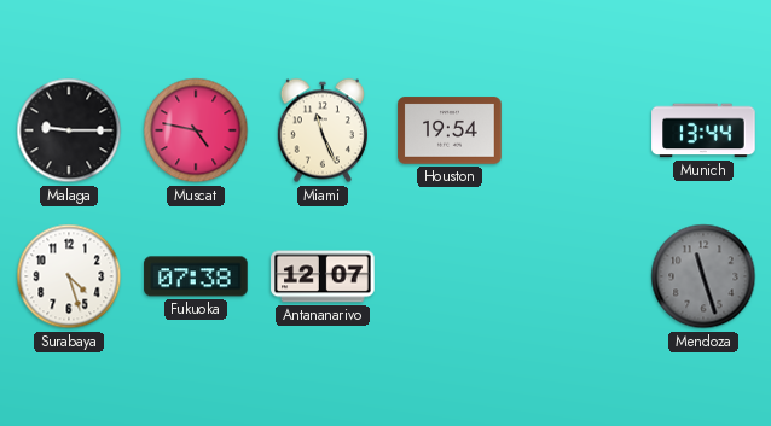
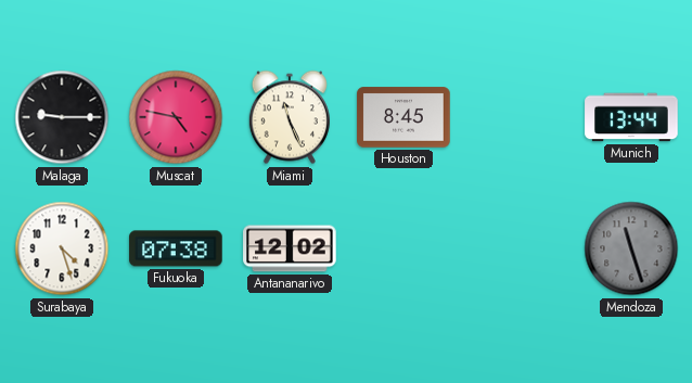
Houston: 19:54 -> 8:45 (403, 117)
Antananarivo: 12:07 -> 12:02 (290, 248)
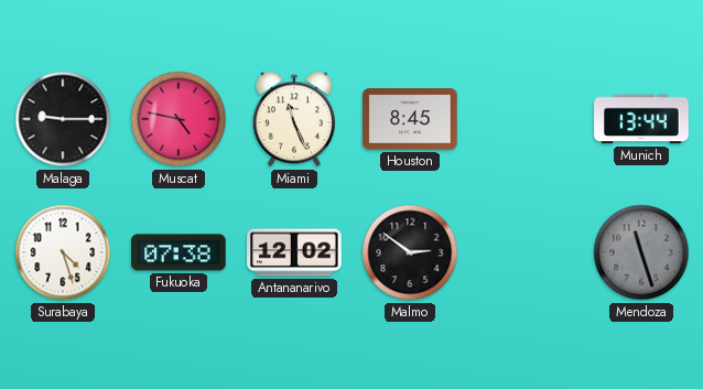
Malmo: none -> 2:51 (410, 252)
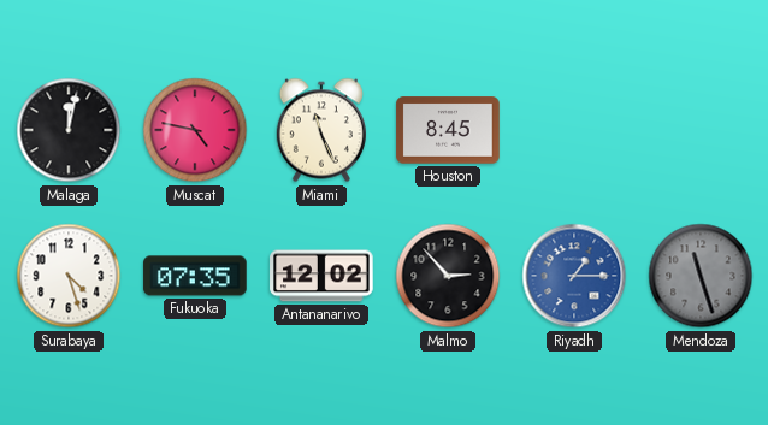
Malaga: 9:15 -> 12:02 (69, 130)
Munich: 13:44 -> none (641, 119)
Fukuoka: 07:38 -> 07:35 (195, 276)
Malmo: 2:51 -> 2:53 (448, 276)
Riyadh: none -> 1:15 (574, 276)
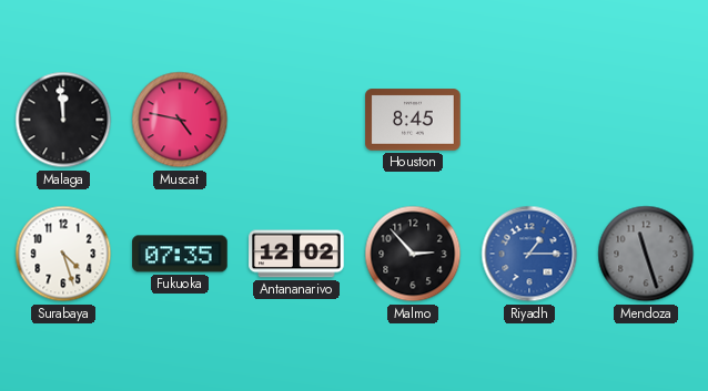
Malaga: 12:02 -> 11:59 (63, 120)
Miami: 11:26 -> none (321, 130)
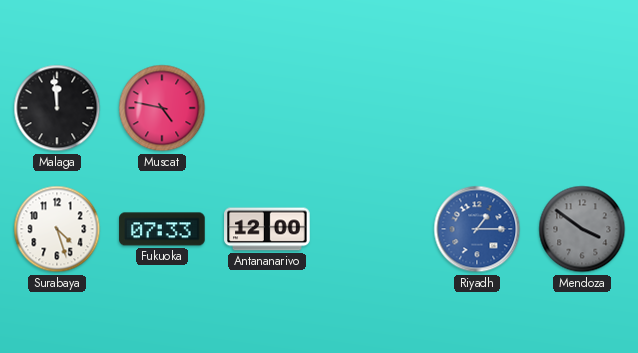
Houston: 8:45 -> none (413, 120)
Fukuoka: 07:35 -> 07:33 (162, 229)
Antananarivo: 12:02 -> 12:00 (267, 229)
Malmo: 2:53 -> none (413, 254)
Mendoza: 11:27 -> 3:51 (582, 229)
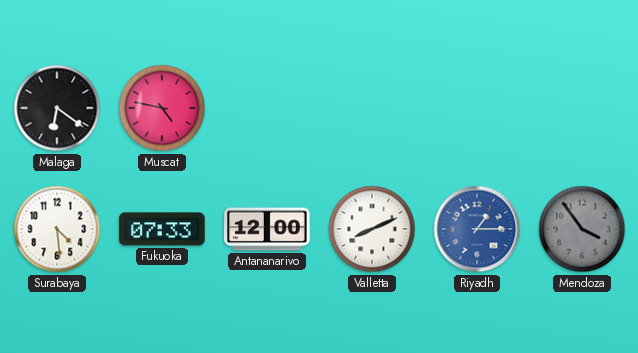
Malaga: 11:59 -> 6:21 (57, 108)
Surabaya: 4:27 -> 4:29 (57, 229)
Valletta: none -> 8:11 (372, 229)
Mendoza: 3:51 -> 3:54 (582, 229)
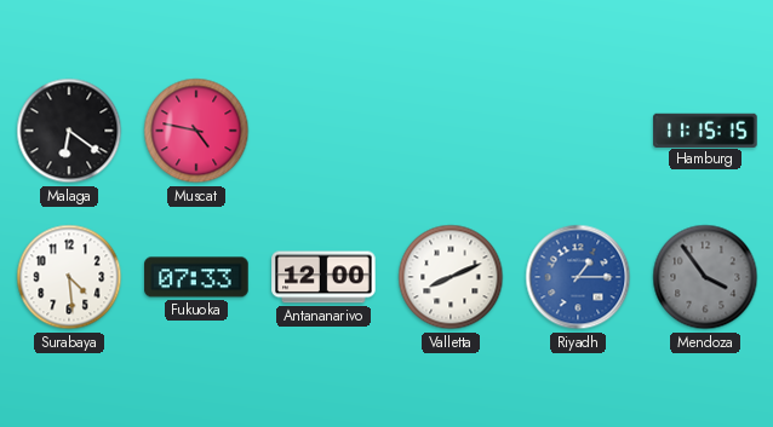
Hamburg: none -> 11:15 (705, 129)
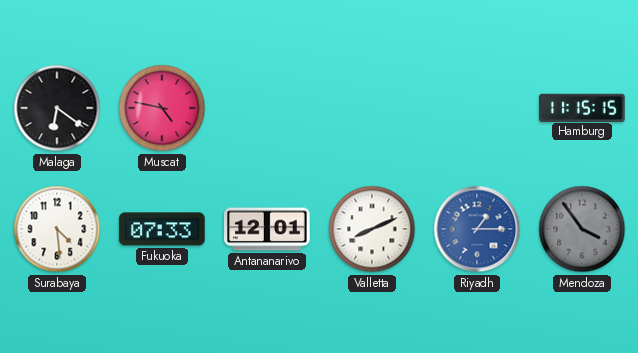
Antananarivo: 12:00 -> 12:01 (267, 229)
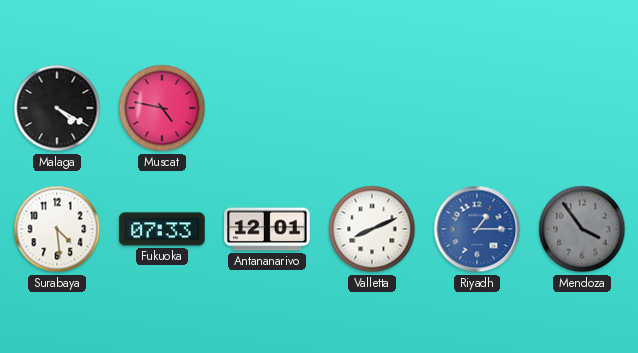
Malaga: 6:21 -> 4:20 (57, 108)
Hamburg: 11:15 -> none (582, 107)
